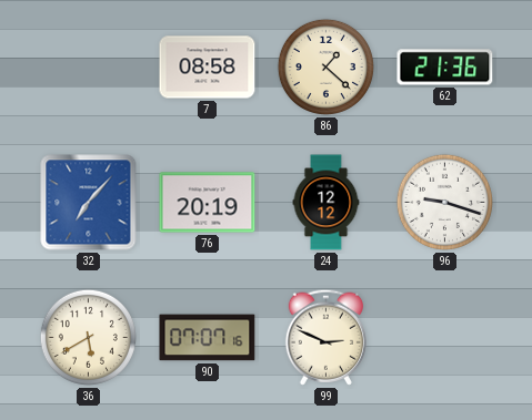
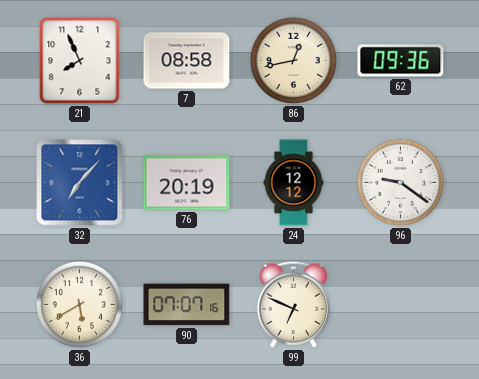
21: none -> 7:56 (80, 61)
86: 1:22 -> 12:43 (293, 60)
62: 21:36 -> 09:36 (401, 61)
96: 9:18 -> 9:21 (400, 182)
99: 2:49 -> 6:49 (293, 304)
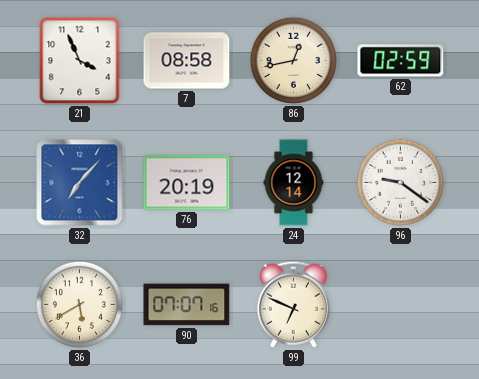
21: 7:56 -> 3:56 (80, 61)
62: 09:36 -> 02:59 (401, 61)
24: 12:12 -> 12:14 (294, 183)
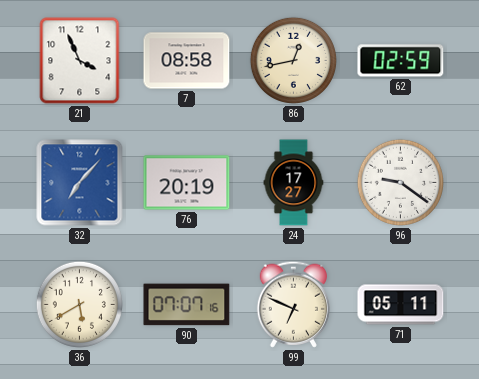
24: 12:14 -> 17:27 (294, 183)
71: none -> 05:11 (401, 305)
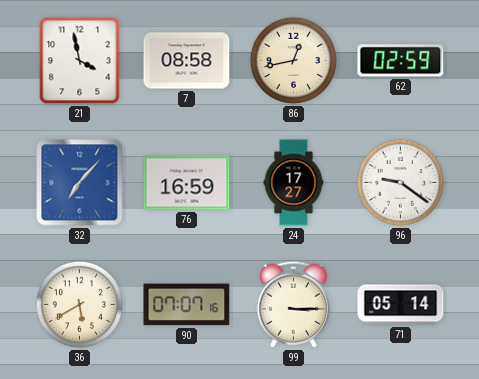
21: 3:56 -> 3:58 (80, 61)
76: 20:19 -> 16:59 (187, 183)
99: 6:49 -> 3:15 (293, 304)
71: 05:11 -> 05:14 (401, 305)
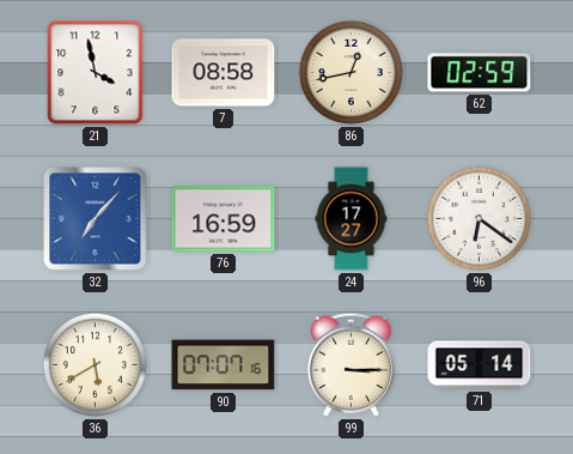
96: 9:21 -> 6:21 (478, 218)
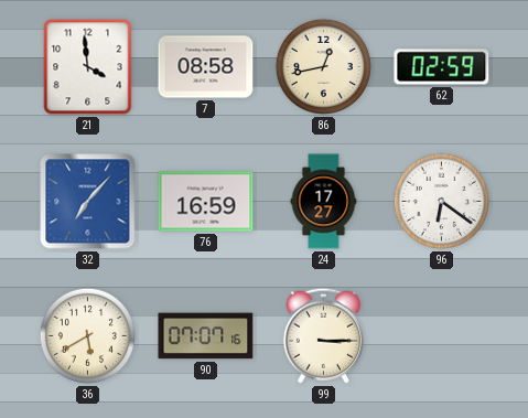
21: 3:58 -> 3:59 (88, 67)
71: 05:14 -> none (480, 365)
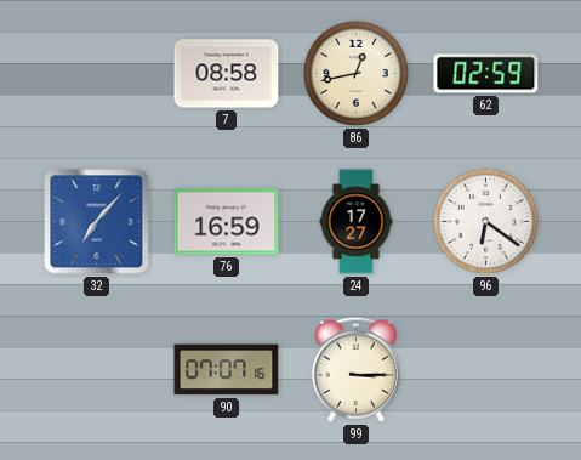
21: 3:59 -> none (88, 67)
36: 5:40 -> none (87, 335)
